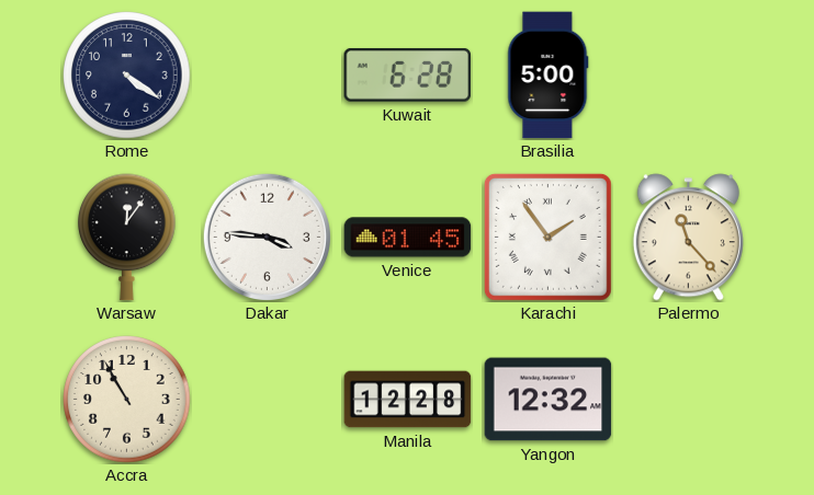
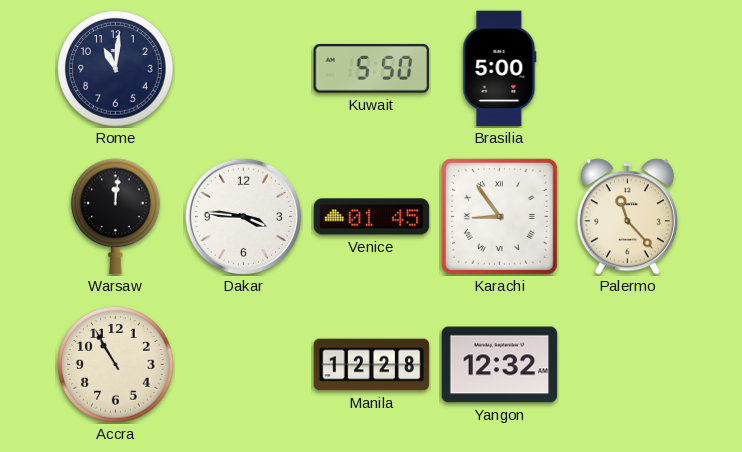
Rome: 4:21 -> 11:01 (116, 69)
Kuwait: 6:28 -> 5:50 (372, 68)
Warsaw: 12:06 -> 12:01 (116, 217)
Karachi: 1:54 -> 8:54 (499, 216)
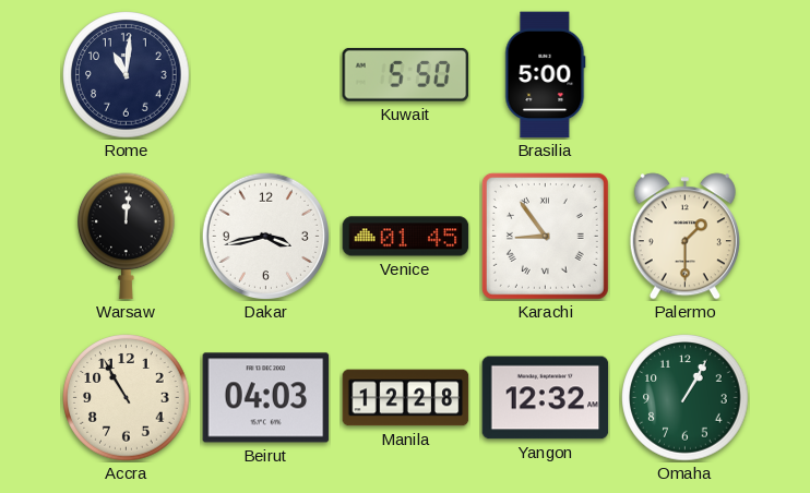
Dakar: 3:46 -> 3:43 (265, 236)
Palermo: 11:23 -> 1:30 (684, 237)
Beirut: none -> 04:03 (266, 398)
Omaha: none -> 1:05 (686, 398)
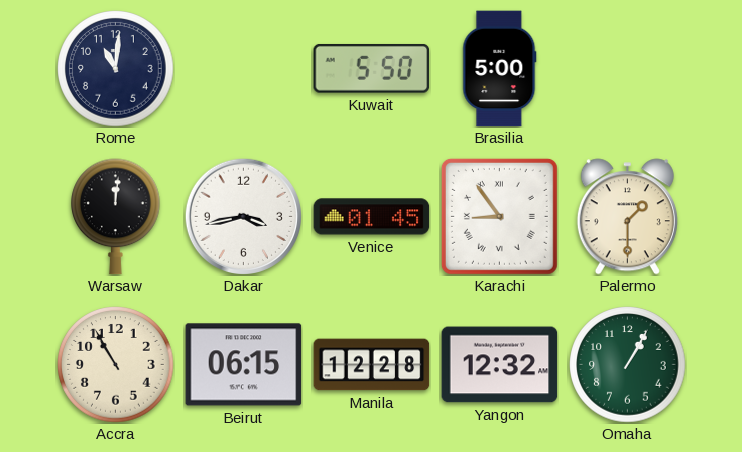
Beirut: 04:03 -> 06:15 (244, 365)
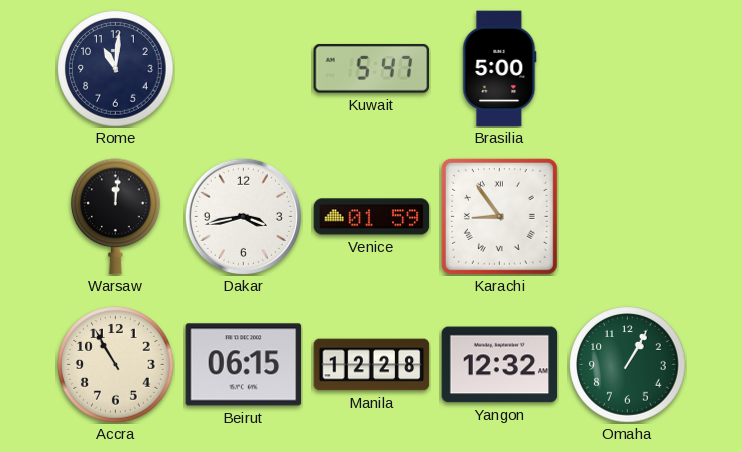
Kuwait: 5:50 -> 5:47 (372, 68)
Venice: 01:45 -> 01:59 (372, 217)
Palermo: 1:30 -> none (627, 217)
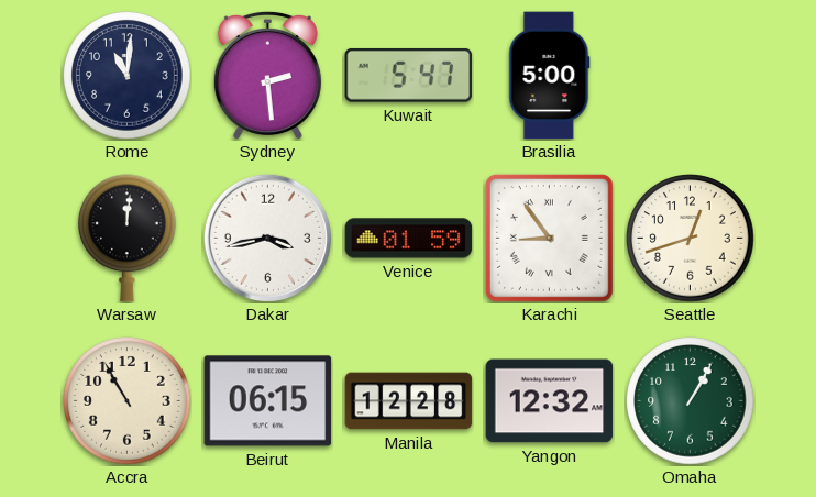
Sydney: none -> 2:29 (267, 75)
Seattle: none -> 12:42 (691, 239)
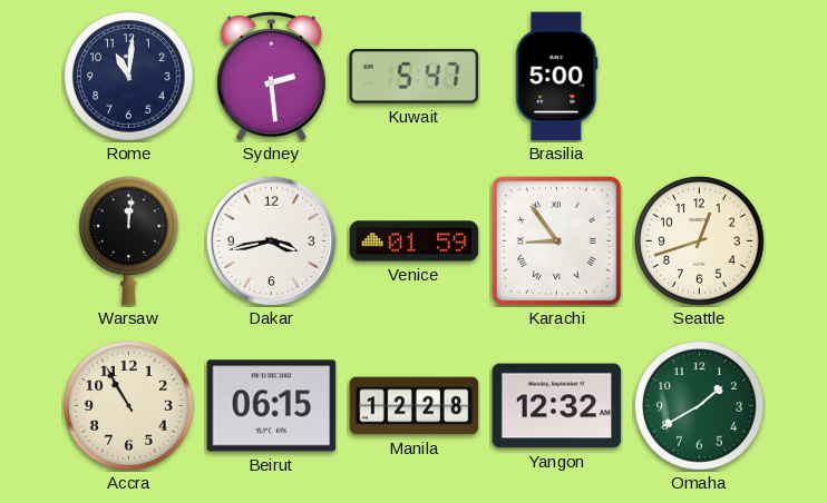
Omaha: 1:05 -> 1:40 (700, 406)
